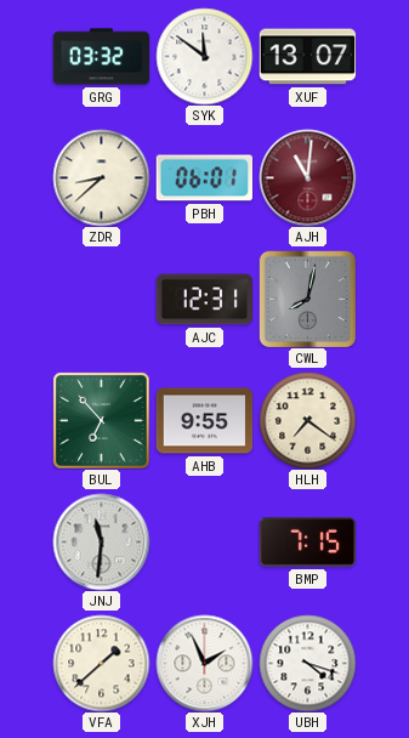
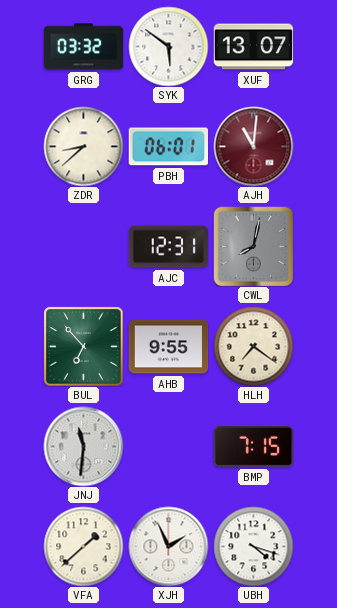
SYK: 11:51 -> 5:51 (168, 46)
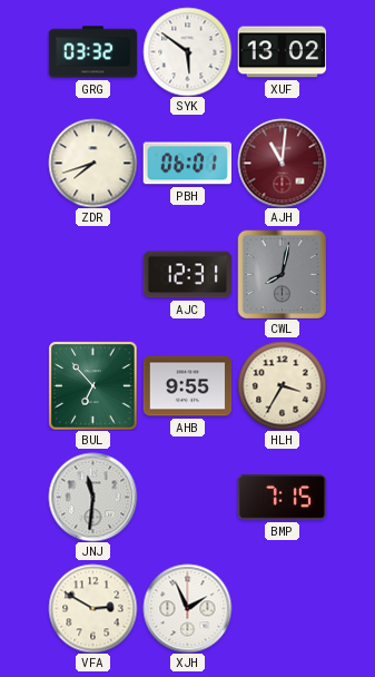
XUF: 13:07 -> 13:02 (282, 52)
ZDR: 8:38 -> 7:42 (92, 163)
HLH: 7:21 -> 3:35 (282, 385)
VFA: 1:38 -> 2:50 (92, 608)
UBH: 4:18 -> none (253, 546)
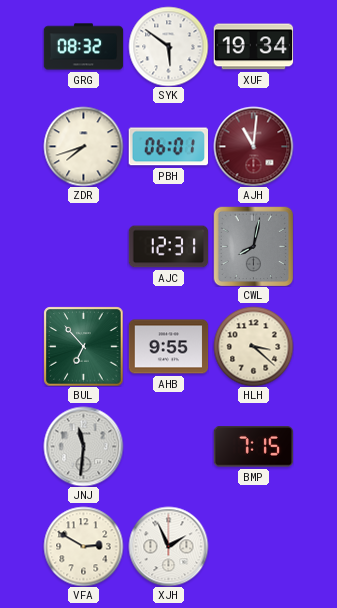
GRG: 03:32 -> 08:32 (83, 47)
XUF: 13:02 -> 19:34 (253, 47)
HLH: 3:35 -> 3:22 (253, 346)
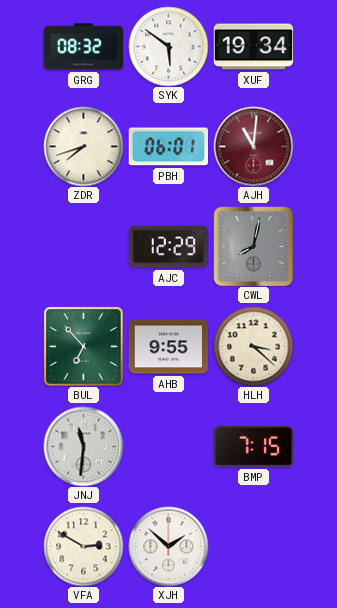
AJC: 12:31 -> 12:29 (168, 247)
XJH: 1:56 -> 1:52 (168, 546)
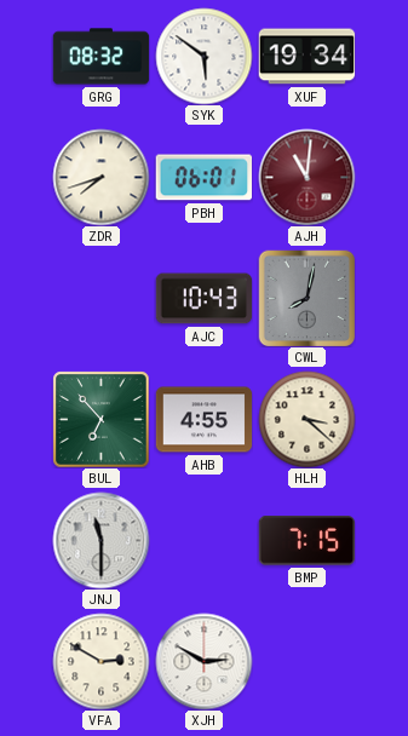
AJC: 12:29 -> 10:43 (203, 299)
AHB: 9:55 -> 4:55 (203, 420)
JNJ: 11:31 -> 11:30 (100, 540)
XJH: 1:52 -> 2:50 (203, 661)
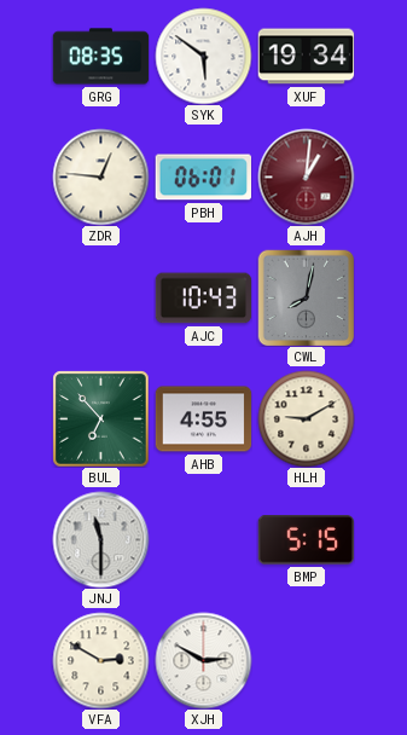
GRG: 08:32 -> 08:35 (100, 57)
ZDR: 7:42 -> 12:46 (100, 176)
AJH: 11:01 -> 1:01 (306, 176)
HLH: 3:22 -> 9:10 (306, 418)
BMP: 7:15 -> 5:15 (306, 540)
